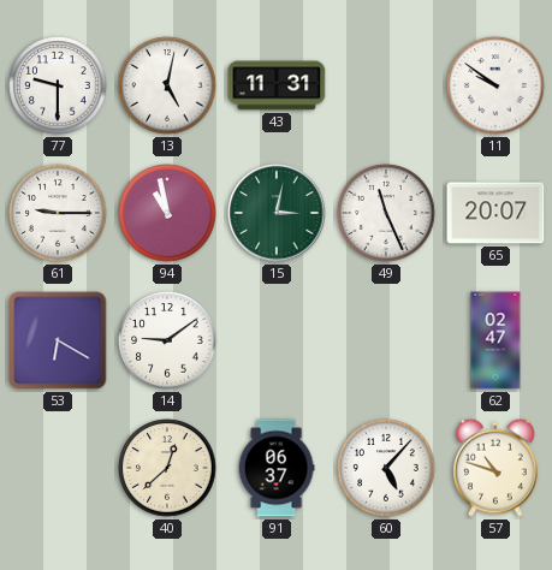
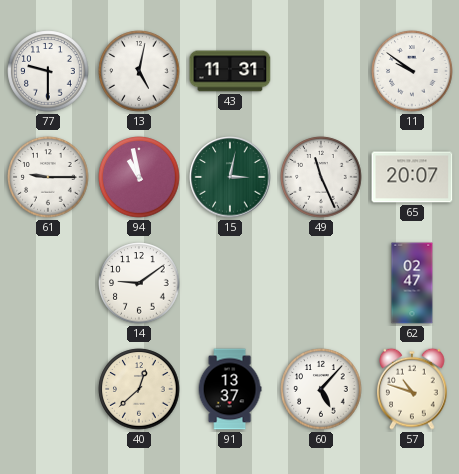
53: 6:20 -> none (58, 340)
91: 06:37 -> 13:37 (230, 389)
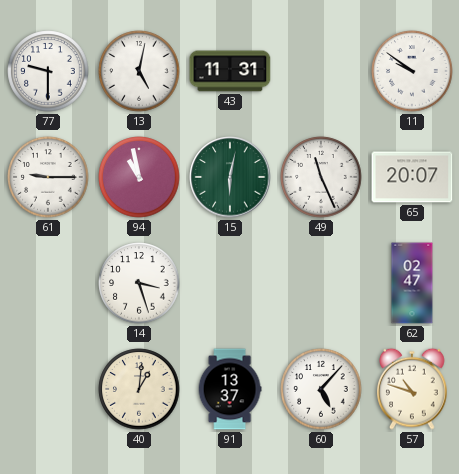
15: 3:02 -> 6:02 (230, 177)
14: 9:09 -> 3:27 (139, 283)
40: 12:38 -> 1:01 (139, 389)
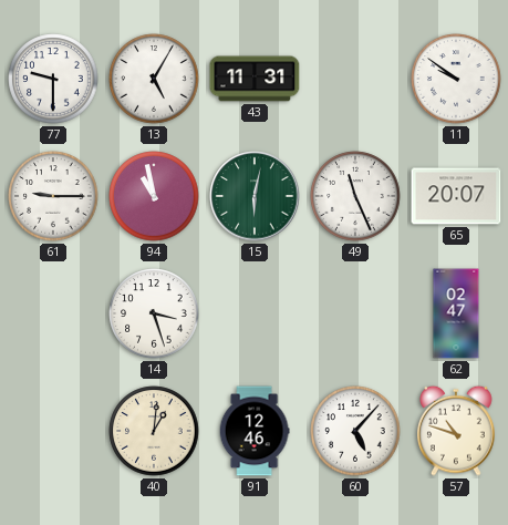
13: 5:02 -> 5:05 (154, 79)
91: 13:37 -> 12:46 (255, 431)
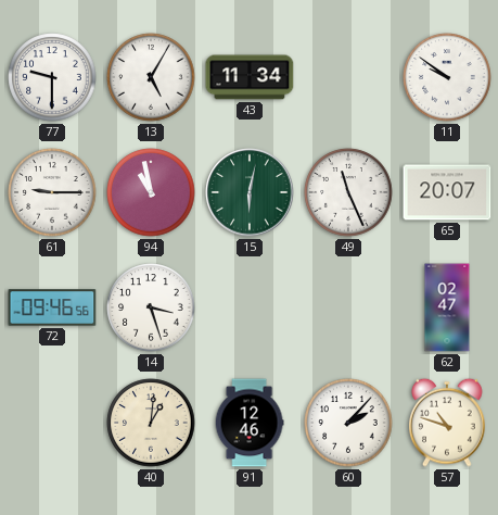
43: 11:31 -> 11:34 (250, 77)
72: none -> 09:46 (52, 307)
60: 5:07 -> 2:07 (348, 423)
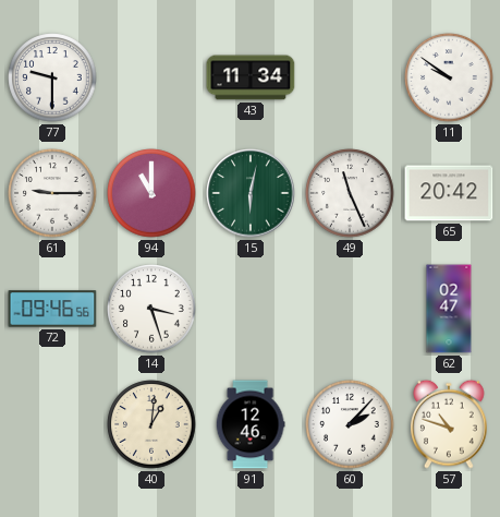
13: 5:05 -> none (151, 77)
94: 10:58 -> 11:00 (151, 193)
65: 20:07 -> 20:42 (449, 193)
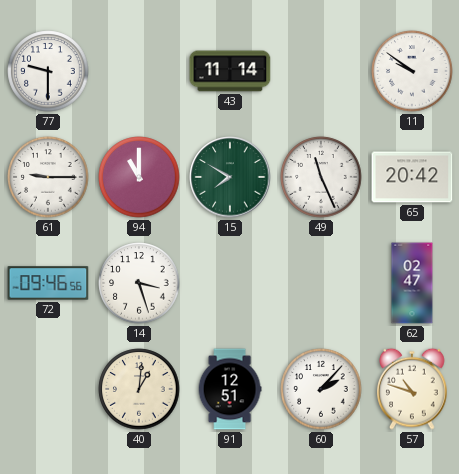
43: 11:34 -> 11:14 (230, 71)
15: 6:02 -> 7:50 (230, 177)
91: 12:46 -> 12:51 (230, 389)
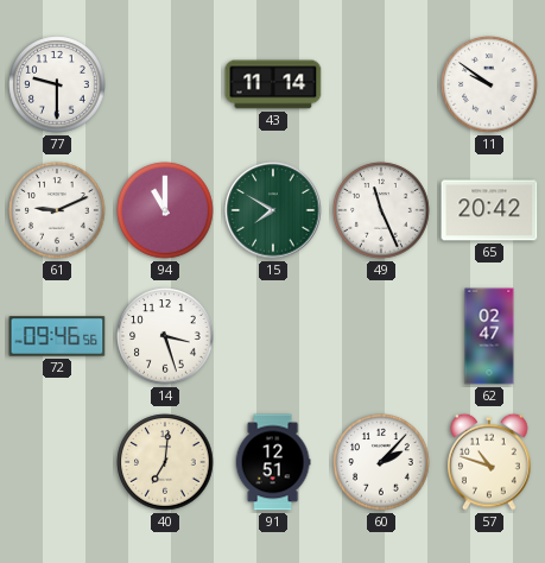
61: 9:15 -> 9:11 (57, 210)
40: 1:01 -> 7:01 (165, 462)
